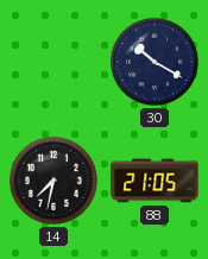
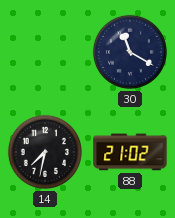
30: 10:20 -> 11:20 (130, 52)
88: 21:05 -> 21:02 (130, 152)
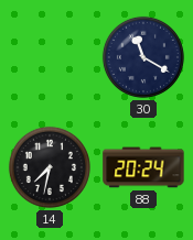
88: 21:02 -> 20:24 (143, 167)
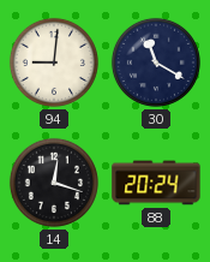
94: none -> 9:01 (54, 62)
14: 7:32 -> 12:18 (54, 183)
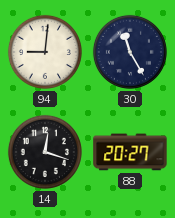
30: 11:20 -> 11:25 (130, 52)
88: 20:24 -> 20:27 (130, 152)
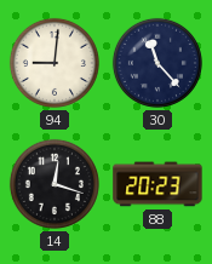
30: 11:25 -> 11:23 (157, 63)
88: 20:27 -> 20:23 (157, 184)
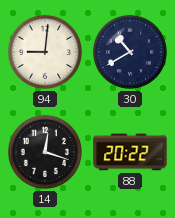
30: 11:23 -> 10:40 (130, 52)
88: 20:23 -> 20:22 (130, 152)
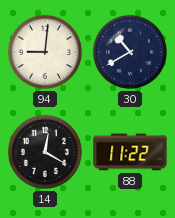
14: 12:18 -> 12:20 (45, 152)
88: 20:22 -> 11:22 (130, 152)
